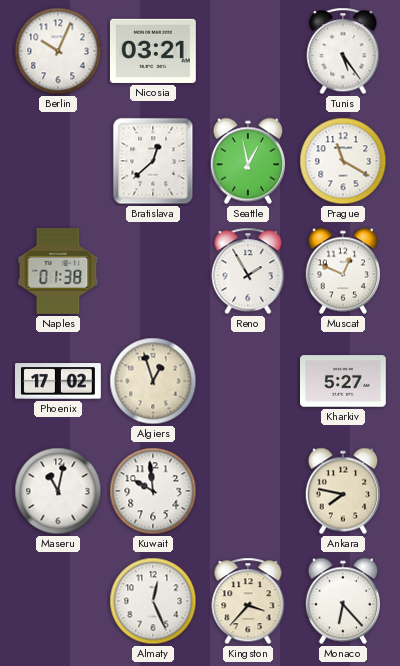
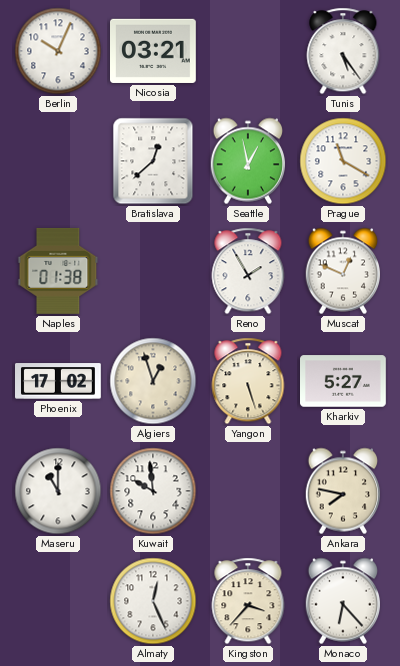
Yangon: none -> 5:27 (248, 381)
Maseru: 11:02 -> 11:00 (58, 491)
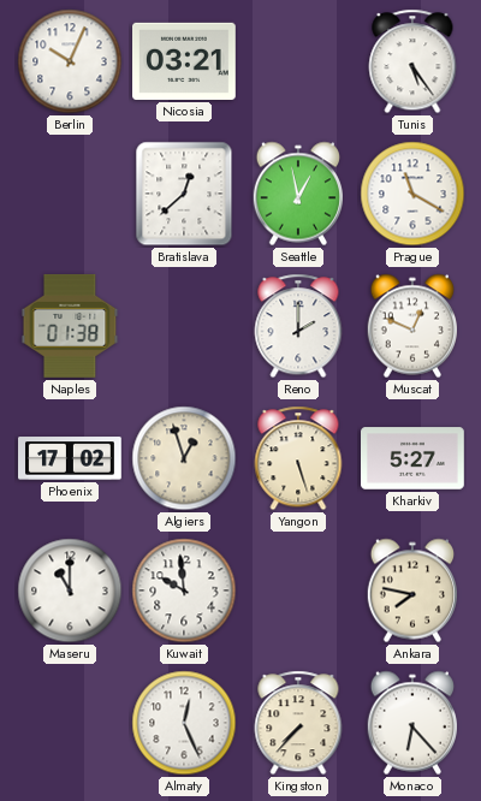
Reno: 1:55 -> 2:00 (298, 326)
Kingston: 3:37 -> 7:37 (298, 723)
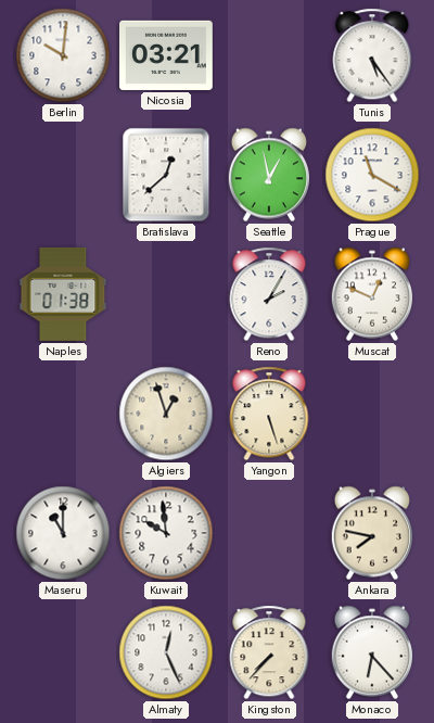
Berlin: 10:04 -> 10:01 (63, 55)
Reno: 2:00 -> 2:05 (269, 294)
Phoenix: 17:02 -> none (71, 458)
Kharkiv: 5:27 -> none (414, 458)
